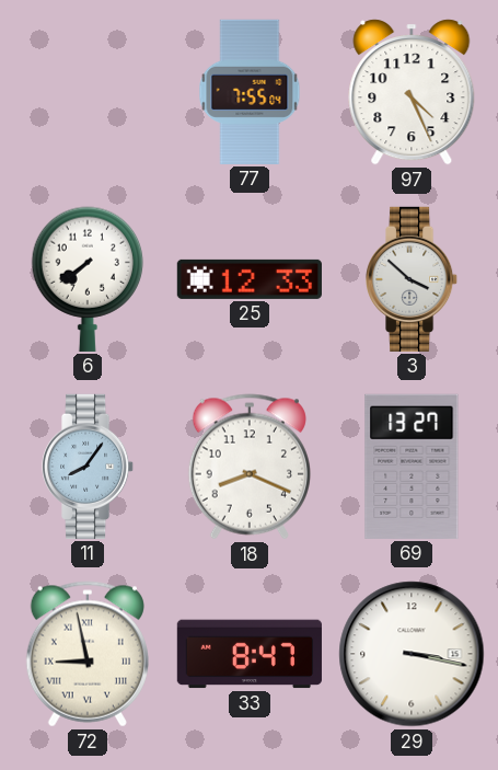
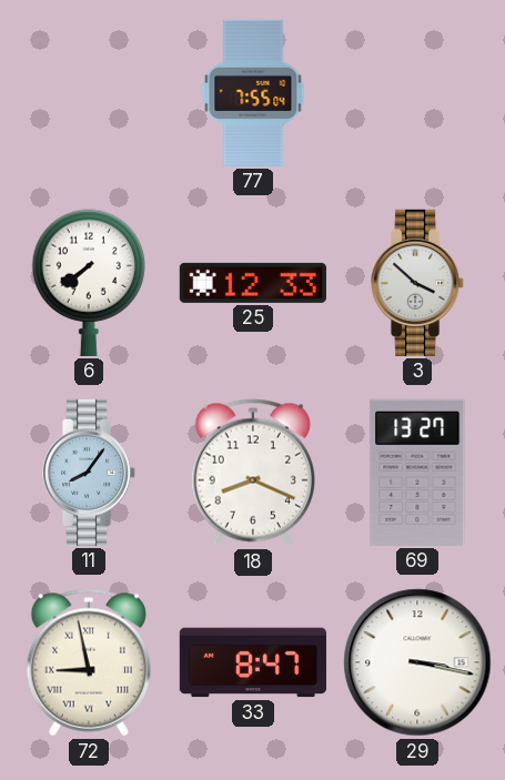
97: 4:26 -> none (412, 92)
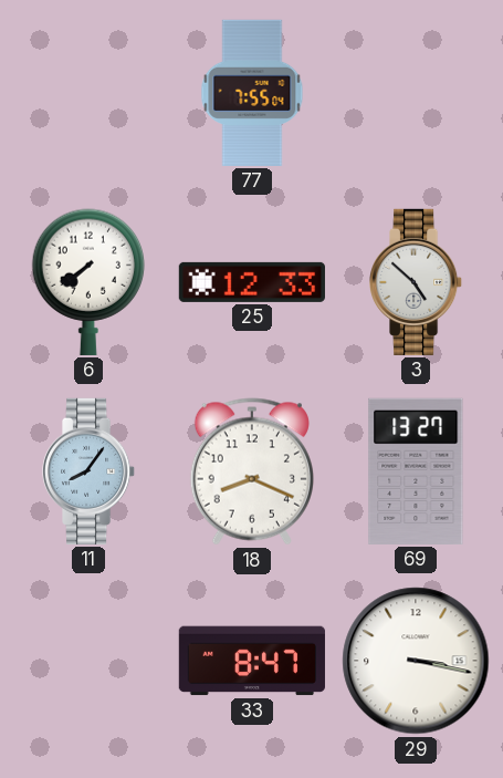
3: 3:52 -> 4:52 (417, 282)
72: 8:58 -> none (89, 662)
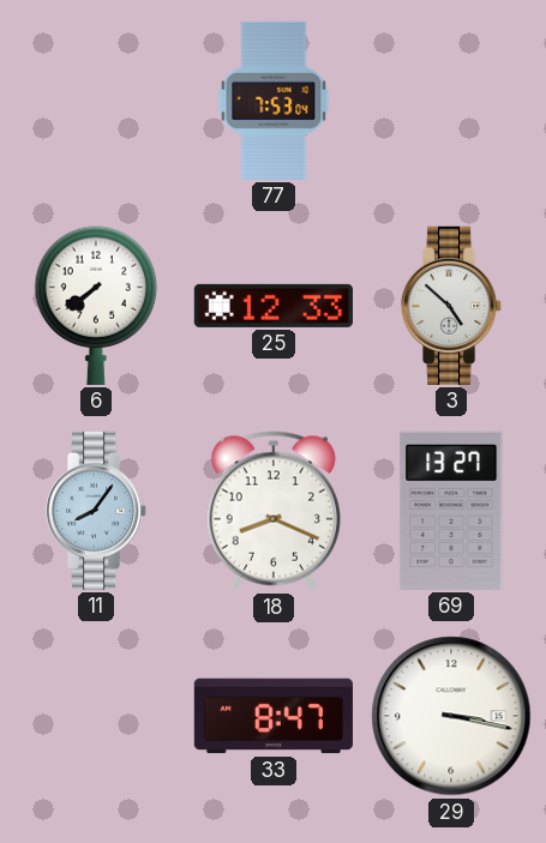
77: 7:55 -> 7:53 (274, 101)
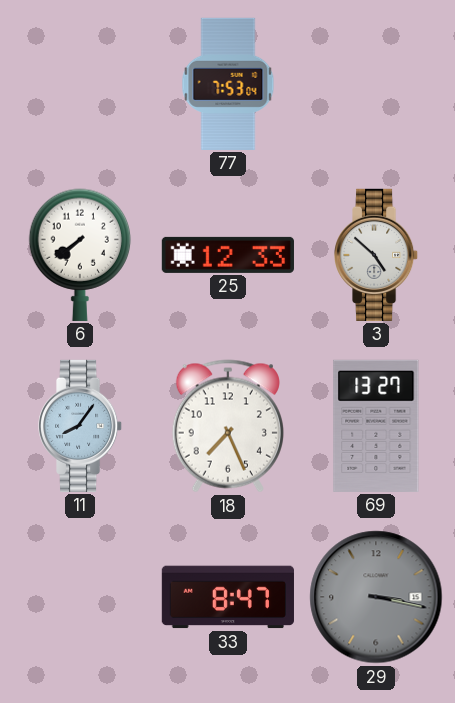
18: 8:19 -> 7:26 (228, 426)
29 dial: white -> grey (376, 597)
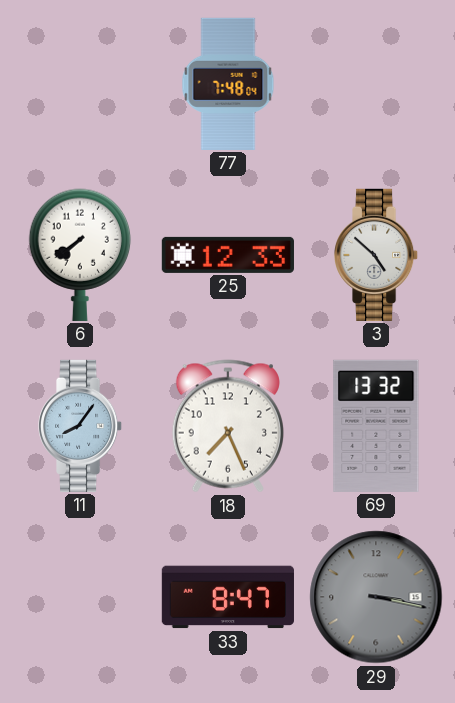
77: 7:53 -> 7:48 (228, 84)
69: 13:27 -> 13:32 (376, 426)
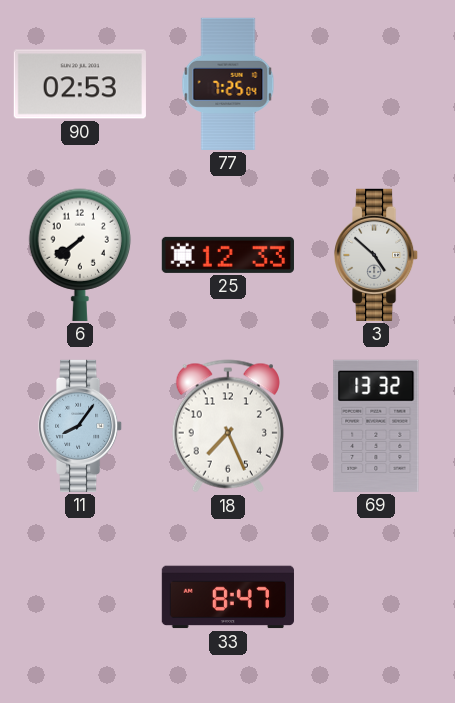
90: none -> 02:53 (80, 84)
77: 7:48 -> 7:25 (228, 84)
29: 3:17 -> none (376, 597)
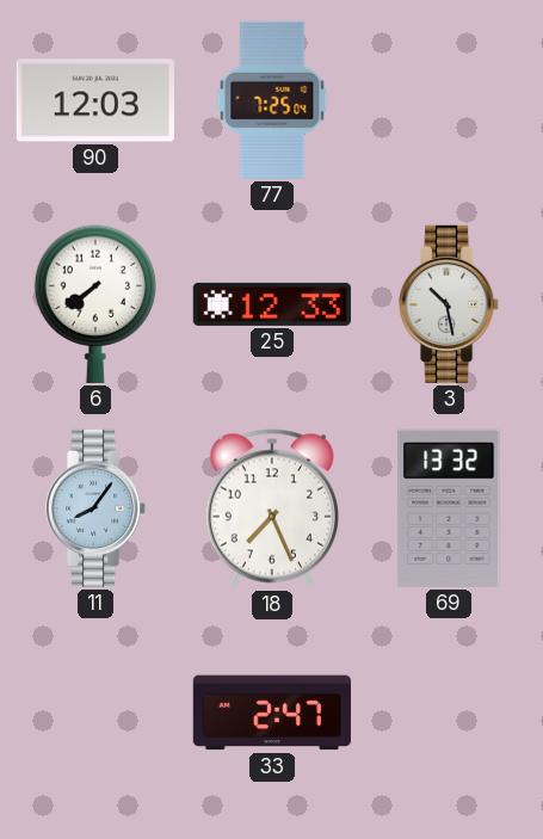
90: 02:53 -> 12:03 (95, 100)
3: 4:52 -> 10:28 (450, 304)
33: 8:47 -> 2:47 (272, 712)
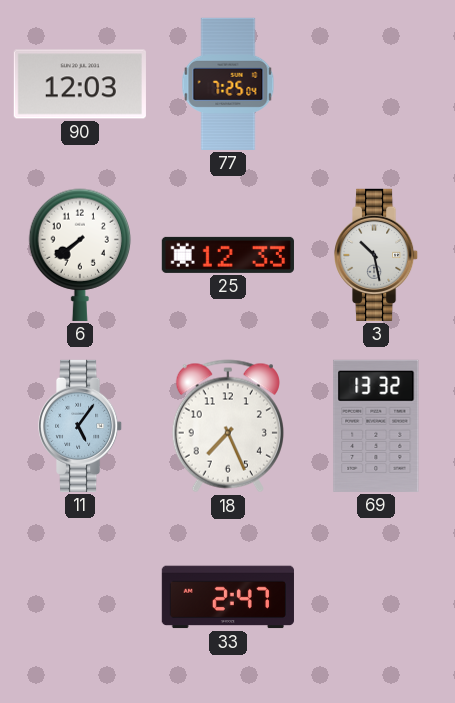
11: 8:06 -> 5:06 (81, 426)
